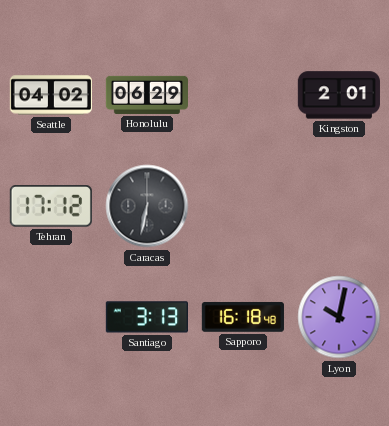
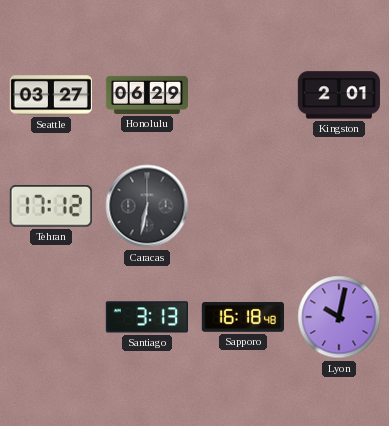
Seattle: 04:02 -> 03:27 (50, 95)
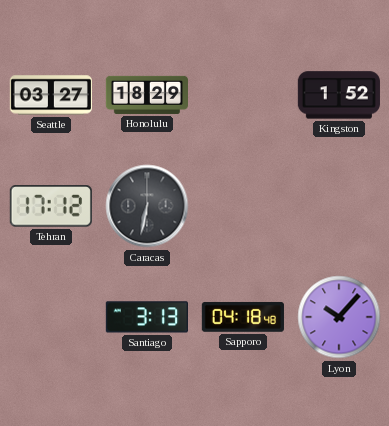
Honolulu: 06:29 -> 18:29 (146, 95)
Kingston: 2:01 -> 1:52 (339, 95)
Sapporo: 16:18 -> 04:18 (243, 317)
Lyon: 10:02 -> 10:07 (339, 317)
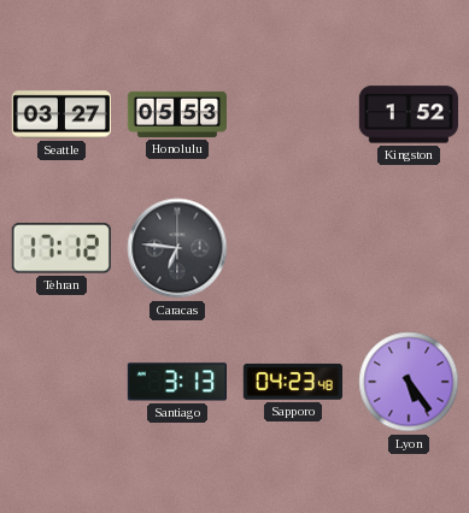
Honolulu: 18:29 -> 05:53 (176, 114)
Caracas: 6:32 -> 6:46 (177, 248)
Sapporo: 04:18 -> 04:23 (293, 382)
Lyon: 10:07 -> 5:24 (409, 382)
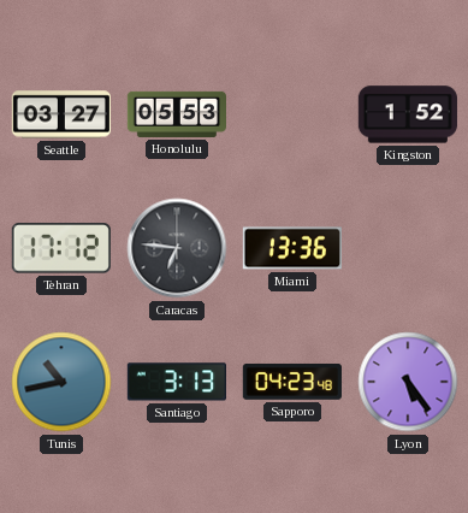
Miami: none -> 13:36 (291, 248)
Tunis: none -> 10:43 (61, 382)
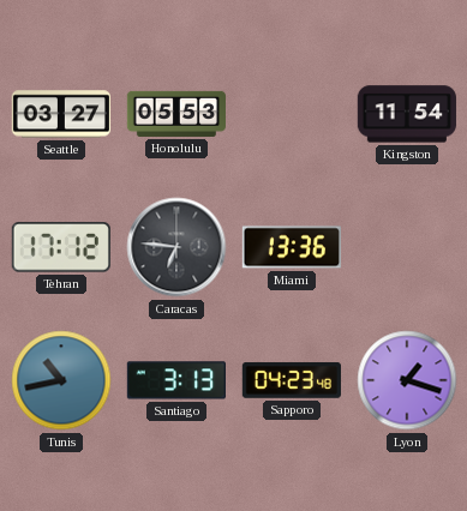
Kingston: 1:52 -> 11:54 (407, 114)
Lyon: 5:24 -> 1:18 (407, 380)
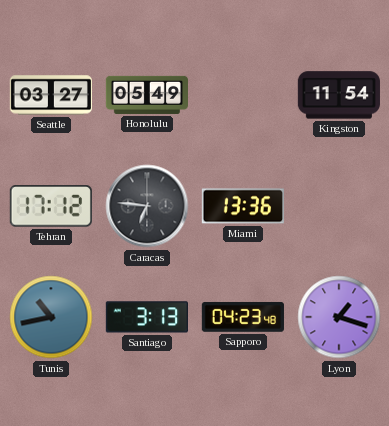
Honolulu: 05:53 -> 05:49 (146, 95)
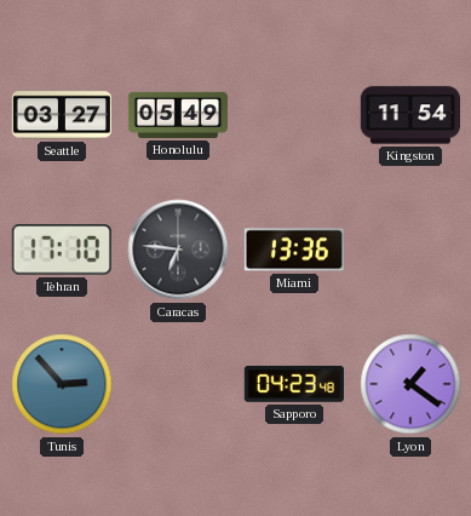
Tehran: 17:12 -> 17:10 (62, 250)
Tunis: 10:43 -> 2:53 (62, 384)
Santiago: 3:13 -> none (147, 317)
Lyon: 1:18 -> 1:21 (410, 384)
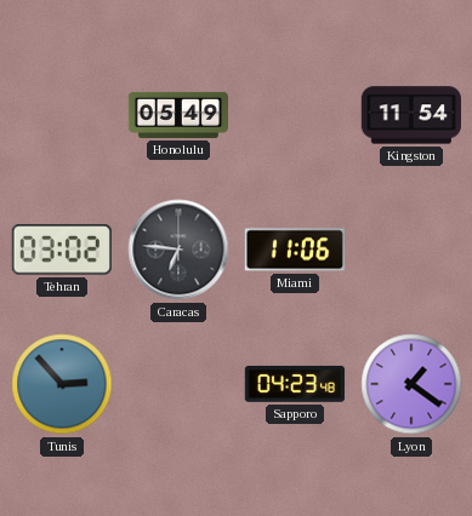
Seattle: 03:27 -> none (61, 115)
Tehran: 17:10 -> 03:02 (62, 250)
Miami: 13:36 -> 11:06 (294, 250)
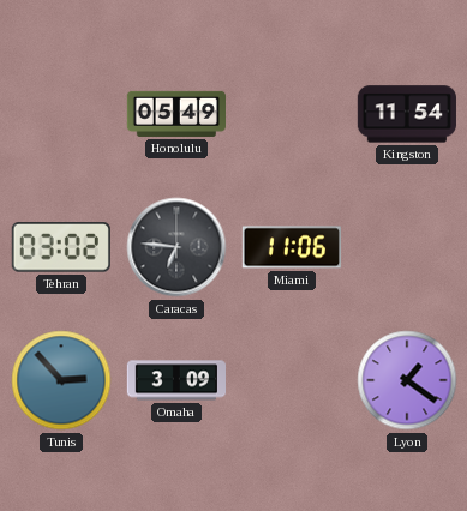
Omaha: none -> 3:09 (175, 380)
Sapporo: 04:23 -> none (295, 384)
